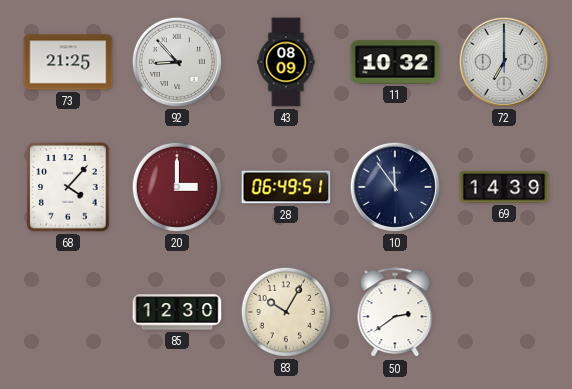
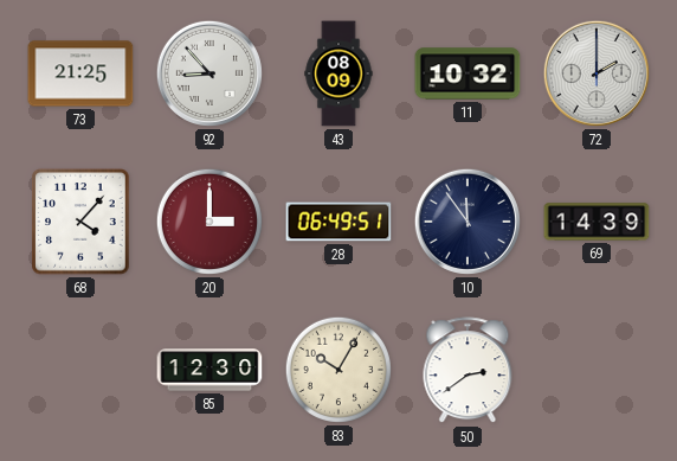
72: 7:00 -> 2:00 (597, 73)
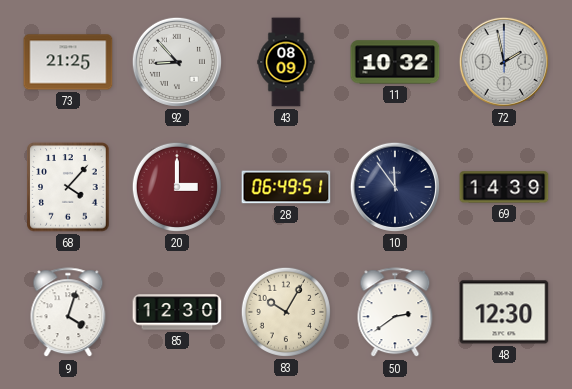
72: 2:00 -> 1:58 (504, 62)
9: none -> 4:03 (68, 313)
48: none -> 12:30 (504, 312)
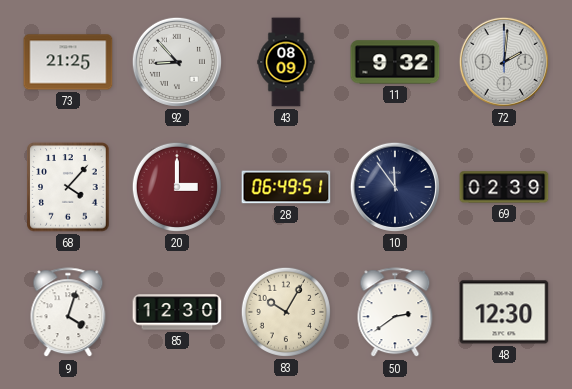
11: 10:32 -> 9:32 (395, 62)
72: 1:58 -> 2:01 (504, 62)
69: 14:39 -> 02:39 (504, 187)
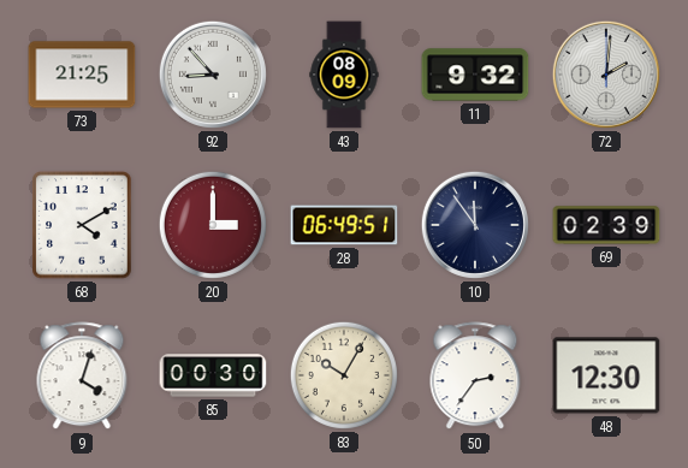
68: 4:07 -> 4:10 (82, 225)
85: 12:30 -> 00:30 (213, 375)
50: 2:39 -> 2:36 (475, 377)
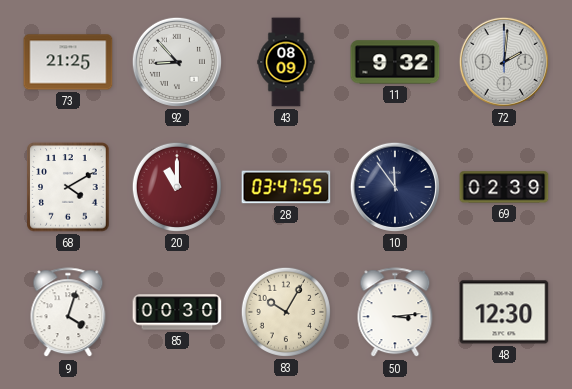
20: 3:00 -> 11:00 (177, 187)
28: 06:49 -> 03:47 (286, 187)
50: 2:36 -> 3:14 (395, 313)
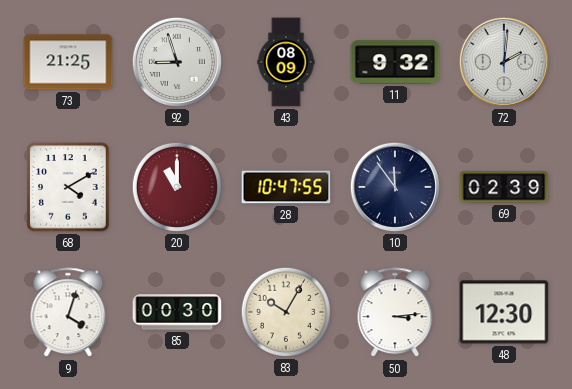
92: 8:53 -> 8:57 (177, 62)
28: 03:47 -> 10:47 (286, 187)
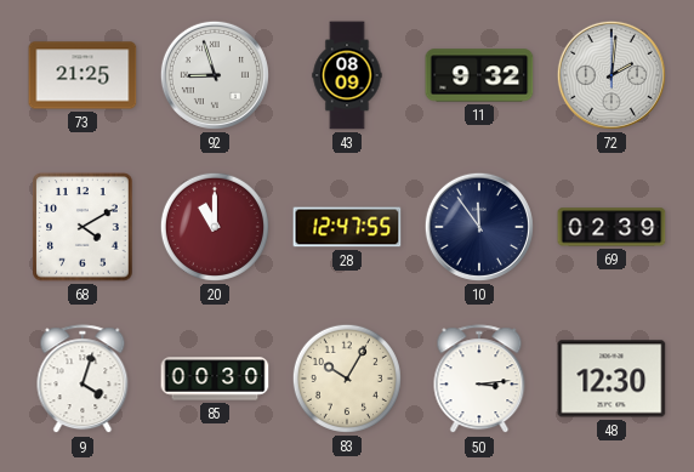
28: 10:47 -> 12:47 (347, 227)
